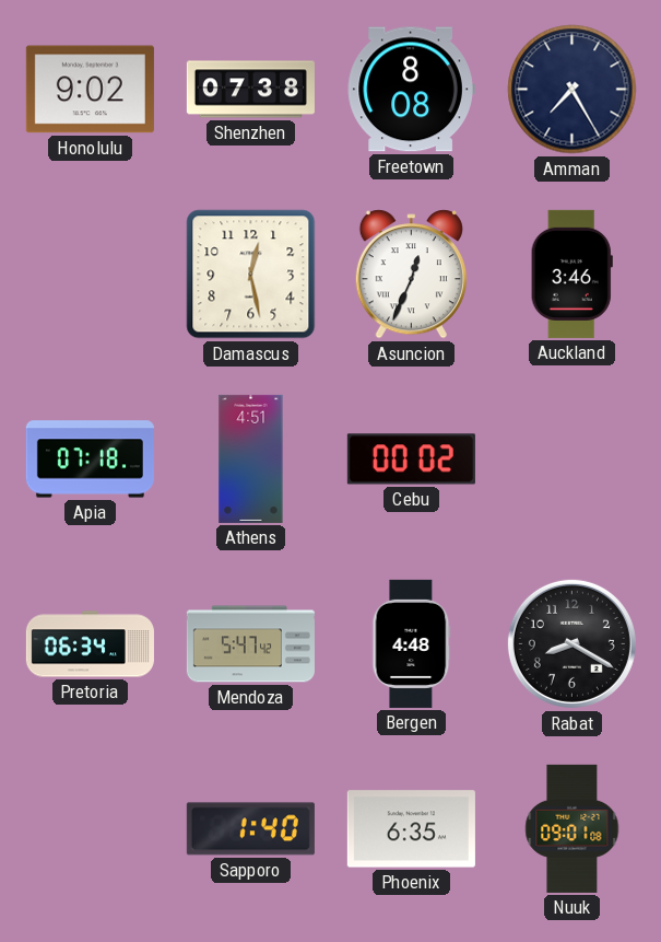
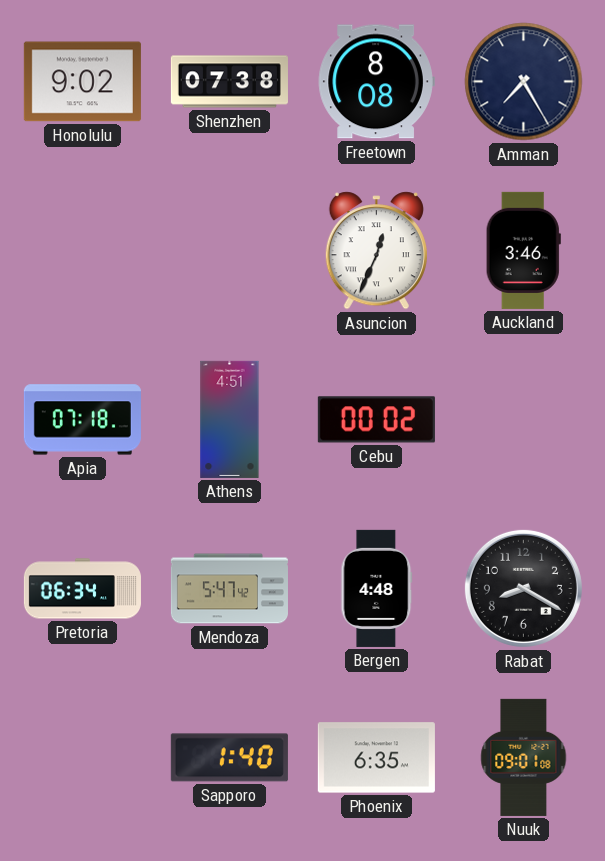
Damascus: 12:28 -> none (251, 275)
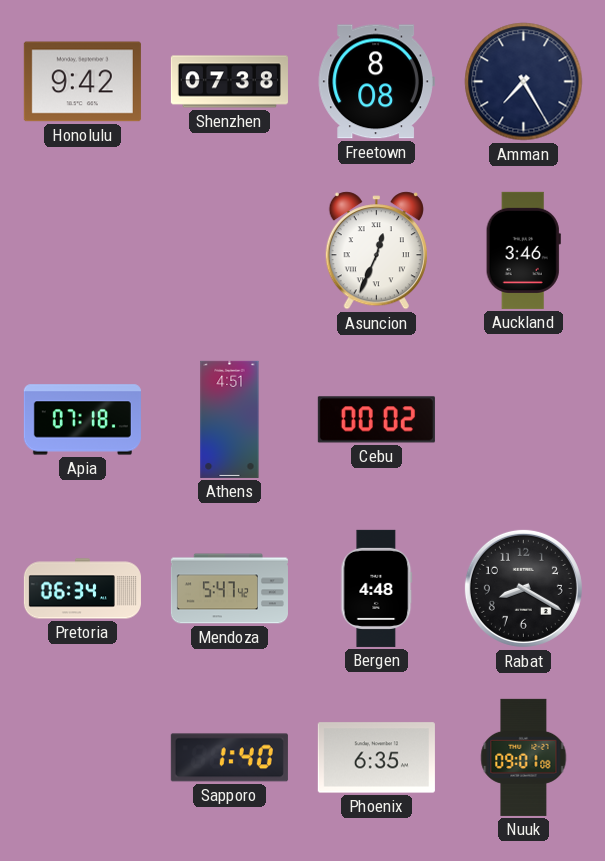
Honolulu: 9:02 -> 9:42 (82, 82)
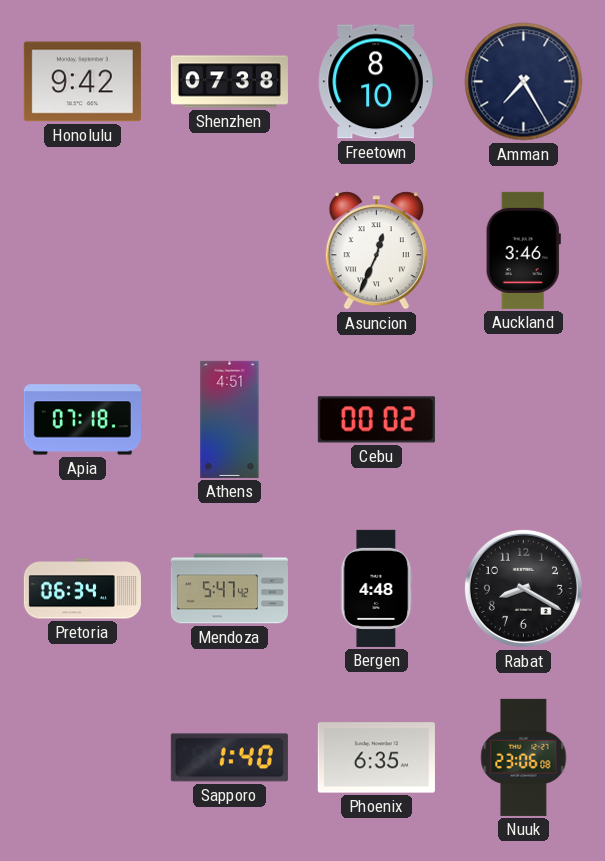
Freetown: 8:08 -> 8:10 (376, 82)
Nuuk: 09:01 -> 23:06 (524, 757)
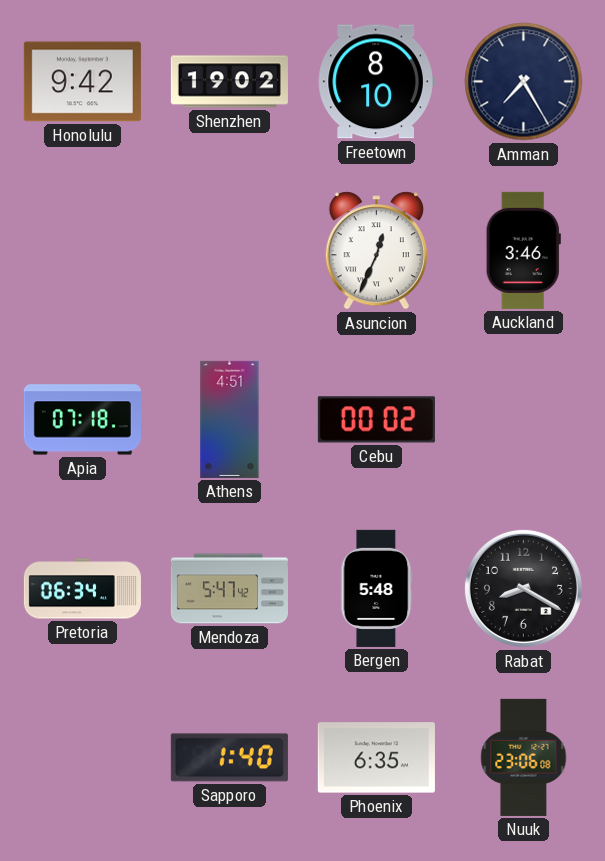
Shenzhen: 07:38 -> 19:02 (229, 82)
Bergen: 4:48 -> 5:48 (377, 588)
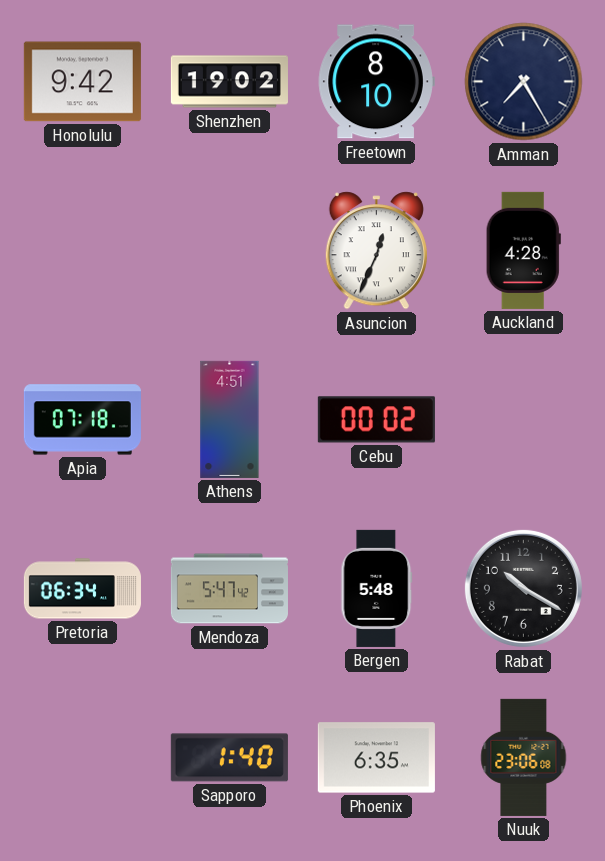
Auckland: 3:46 -> 4:28 (523, 250)
Rabat: 8:20 -> 10:20 (523, 588)
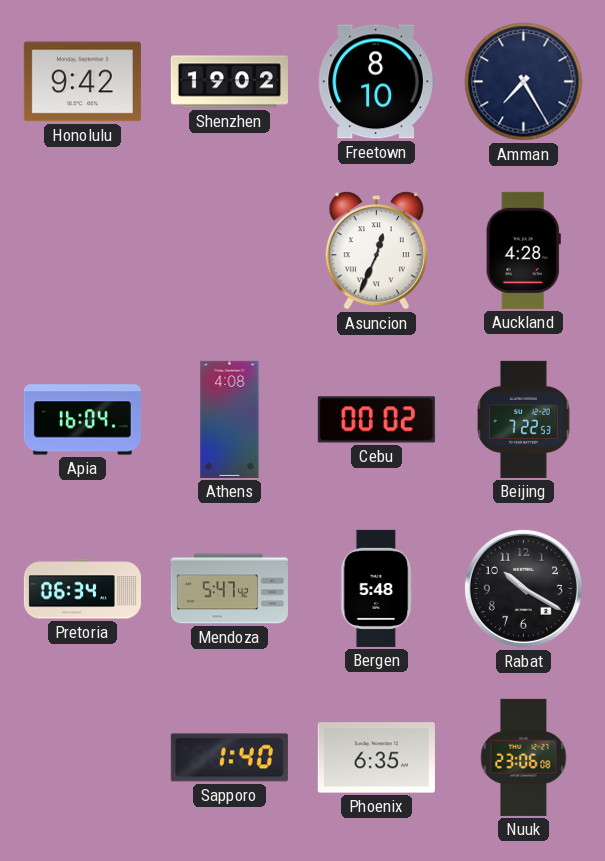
Apia: 07:18 -> 16:04 (82, 420)
Athens: 4:51 -> 4:08 (230, 419)
Beijing: none -> 7:22 (524, 419)
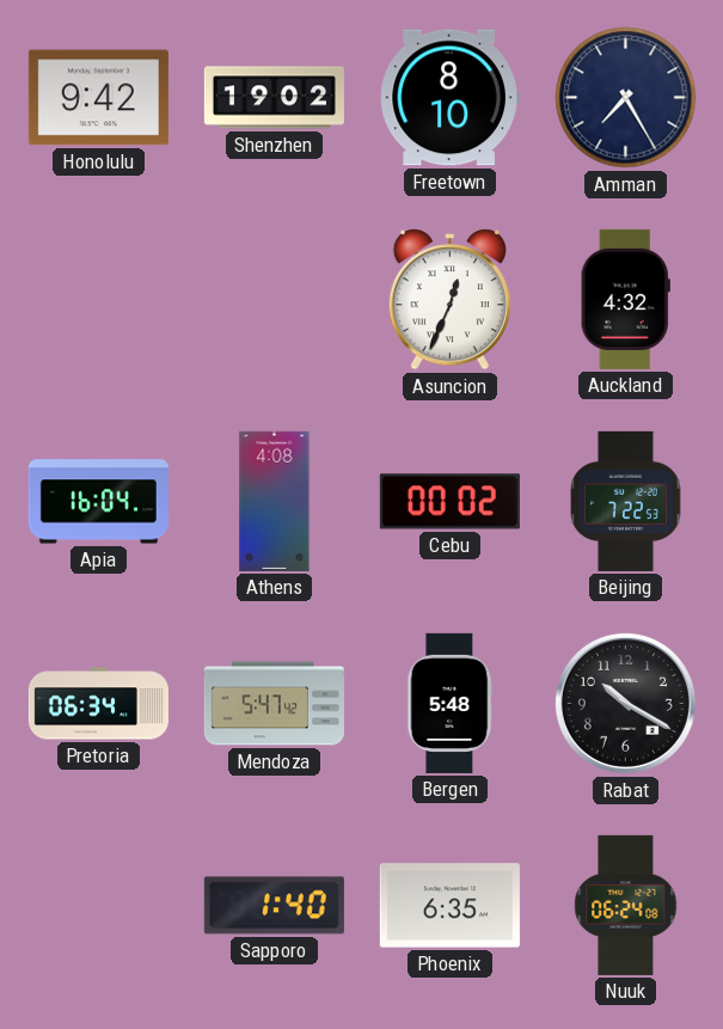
Auckland: 4:28 -> 4:32 (625, 299)
Nuuk: 23:06 -> 06:24 (626, 905)
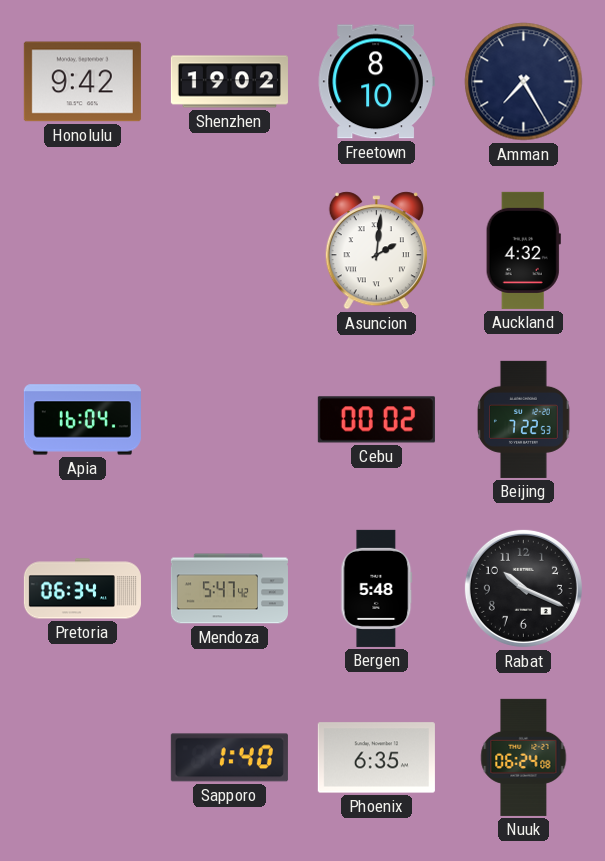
Asuncion: 12:34 -> 2:01 (376, 251)
Athens: 4:08 -> none (275, 501)
Rabat: 10:20 -> 10:19 (523, 588)
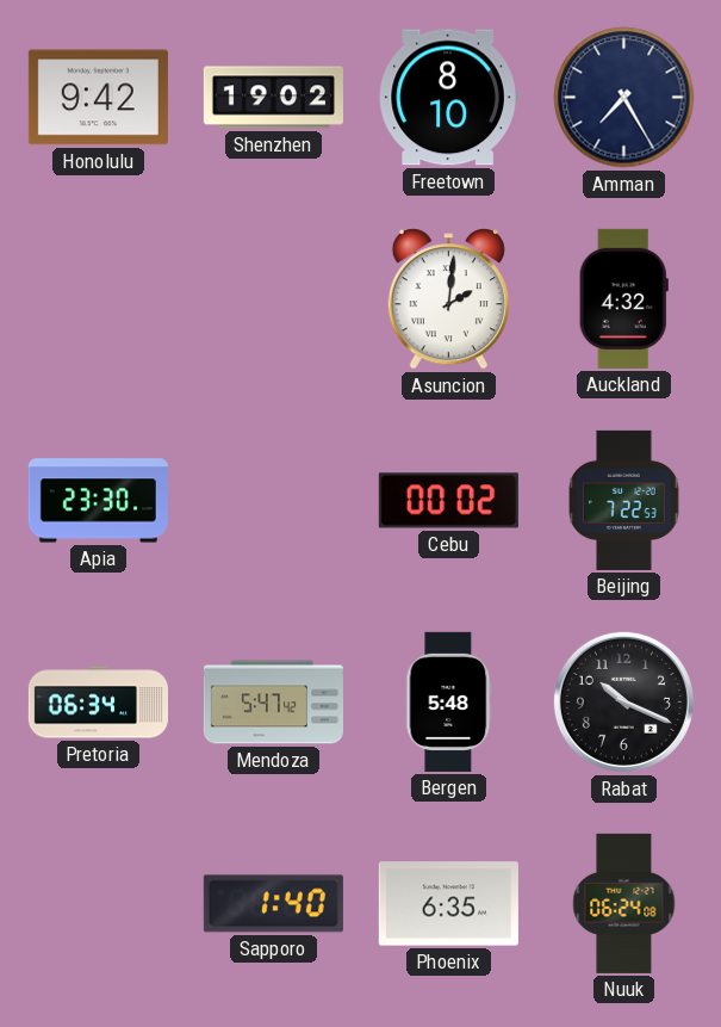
Apia: 16:04 -> 23:30 (98, 501)
